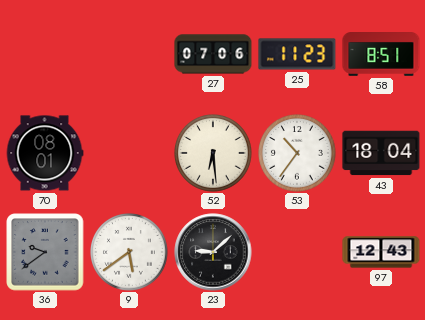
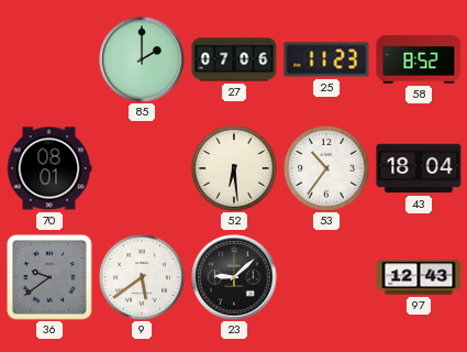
85: none -> 2:00 (142, 59)
58: 8:51 -> 8:52 (419, 61)
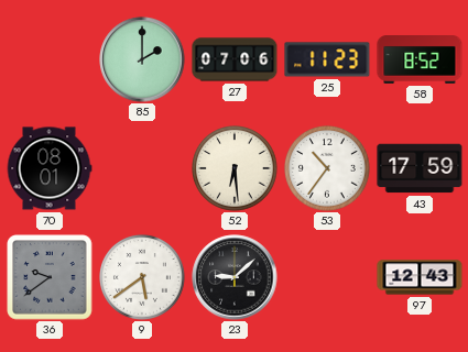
43: 18:04 -> 17:59 (420, 168)
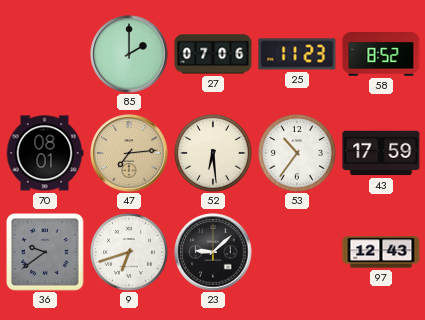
47: none -> 7:14 (129, 153)
9: 5:39 -> 6:42 (130, 253)
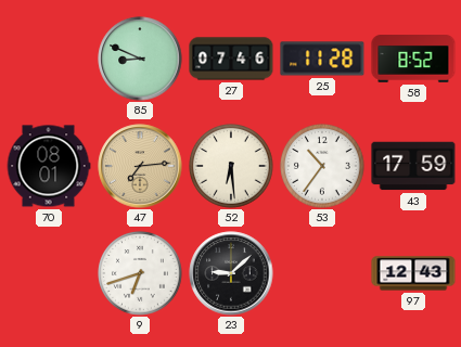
85: 2:00 -> 8:49 (140, 59)
27: 07:06 -> 07:46 (231, 59)
25: 11:23 -> 11:28 (322, 59)
36: 9:39 -> none (45, 252)
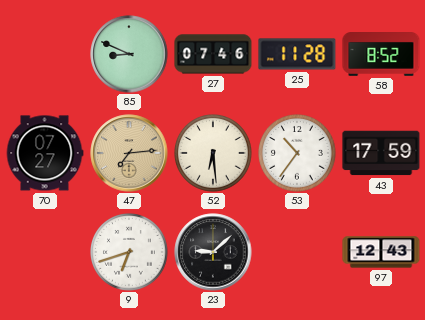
70: 08:01 -> 07:27 (45, 153)
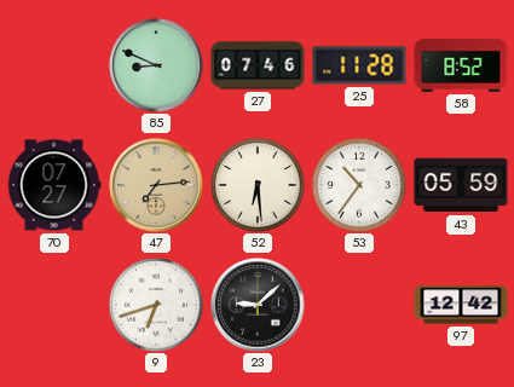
43: 17:59 -> 05:59 (461, 185)
97: 12:43 -> 12:42 (461, 305)
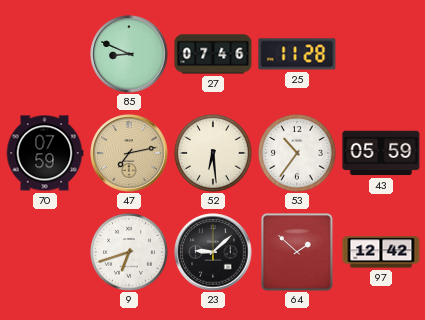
58: 8:52 -> none (461, 67)
70: 07:27 -> 07:59 (45, 153)
47: 7:14 -> 7:13 (129, 153)
64: none -> 1:52 (297, 252)
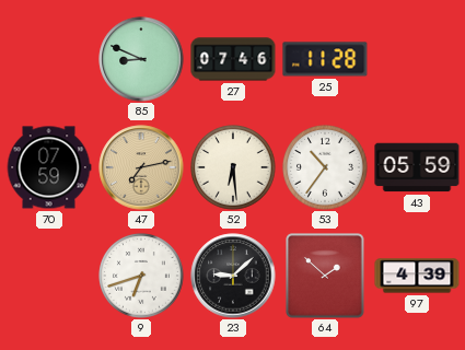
97: 12:42 -> 4:39 (417, 276)
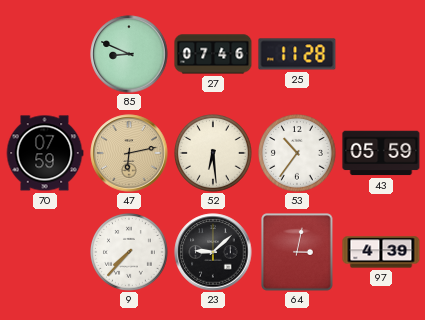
47: 7:13 -> 6:13 (129, 153)
9: 6:42 -> 7:37 (130, 253)
64: 1:52 -> 3:02 (297, 252)
